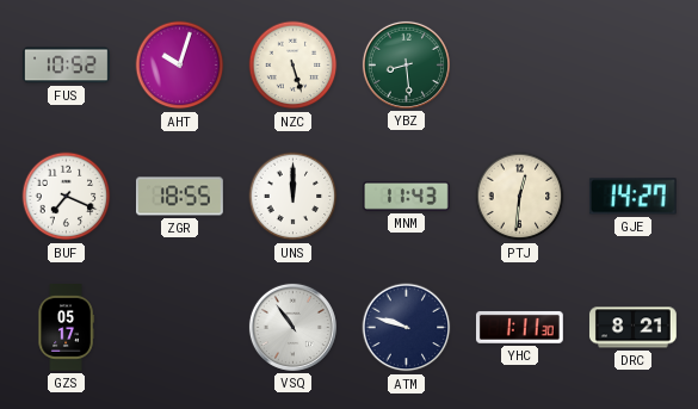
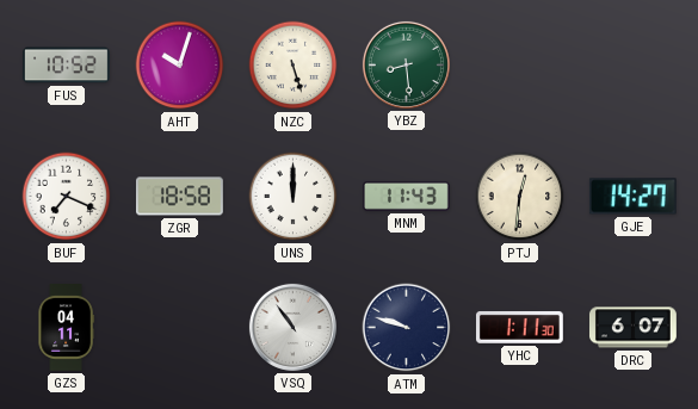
ZGR: 18:55 -> 18:58 (179, 197)
GZS: 05:17 -> 04:11 (66, 328)
DRC: 8:21 -> 6:07 (632, 328)
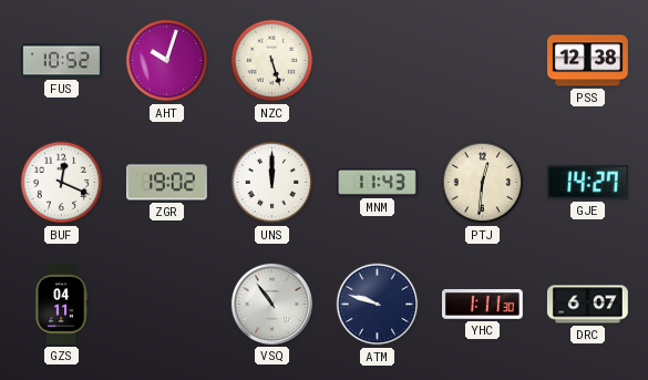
YBZ: 8:29 -> none (406, 64)
PSS: none -> 12:38 (588, 61)
BUF: 7:19 -> 12:19 (62, 183)
ZGR: 18:58 -> 19:02 (166, 183)
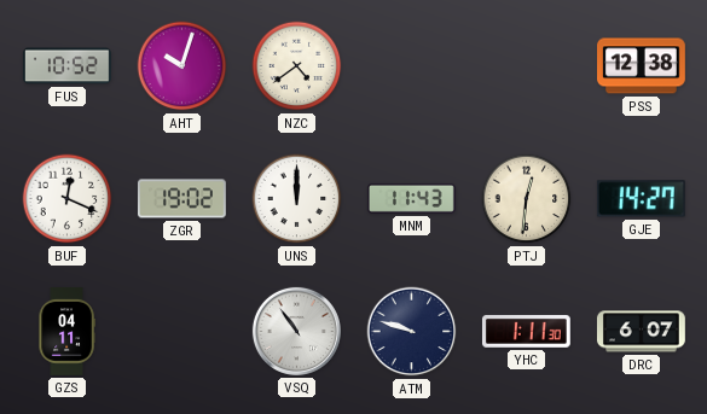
NZC: 5:27 -> 4:39 (297, 66)
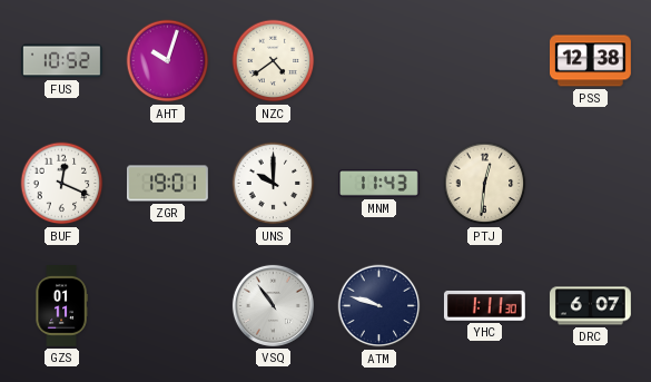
ZGR: 19:02 -> 19:01 (167, 184)
UNS: 12:00 -> 10:00 (274, 184)
GJE: 14:27 -> none (641, 199)
GZS: 04:11 -> 01:11 (61, 306)
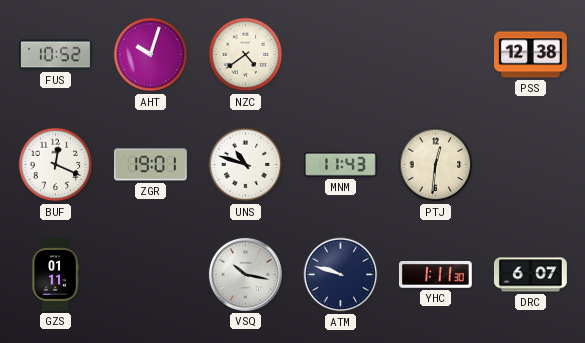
UNS: 10:00 -> 10:48 (246, 165)
VSQ: 10:54 -> 10:17 (245, 274)
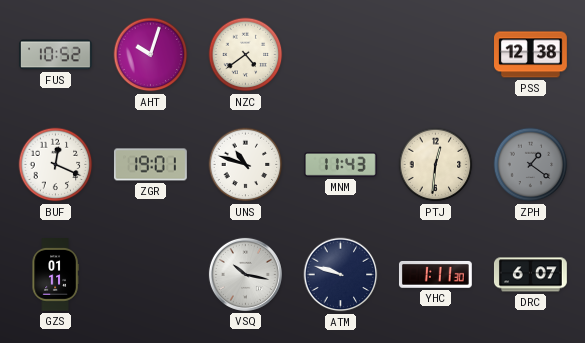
ZPH: none -> 1:21 (531, 165)
